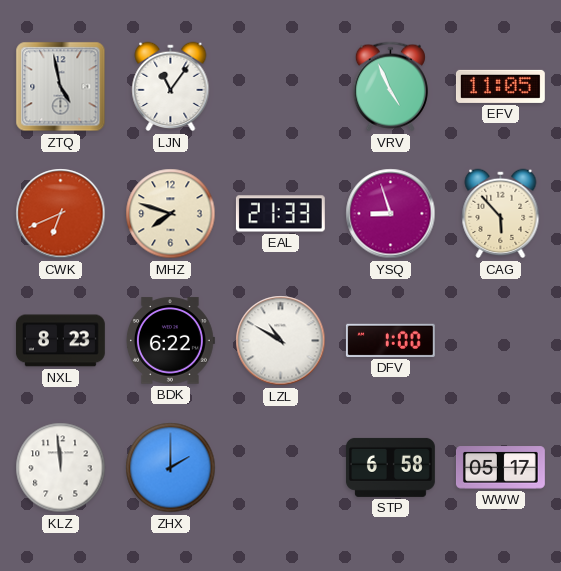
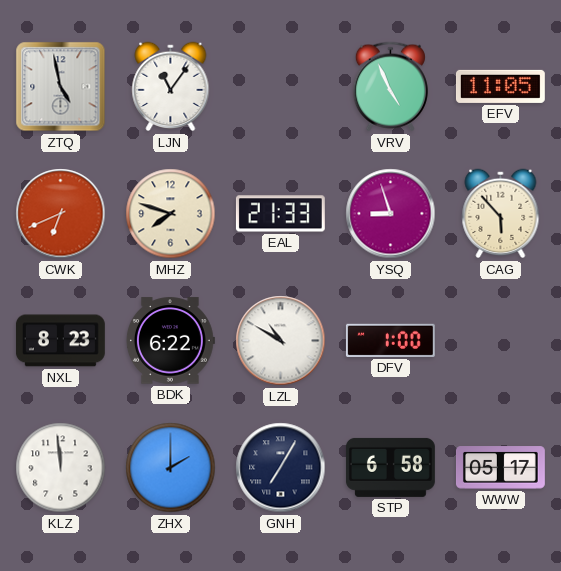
GNH: none -> 7:05 (281, 468)
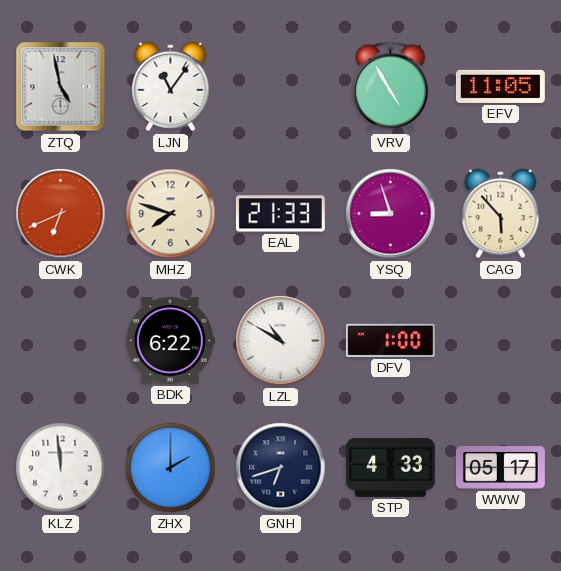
VRV: 4:56 -> 4:55 (390, 87)
NXL: 8:23 -> none (60, 341)
GNH: 7:05 -> 6:42 (281, 468)
STP: 6:58 -> 4:33 (390, 467)
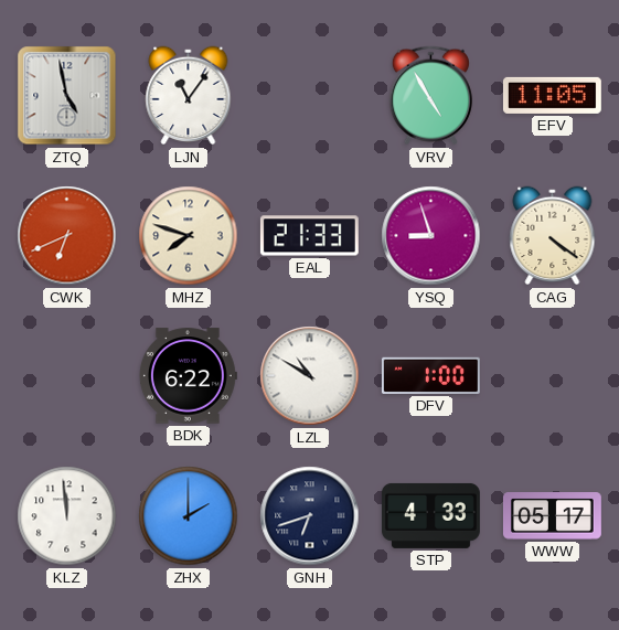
CAG: 5:53 -> 4:21 (553, 236)
